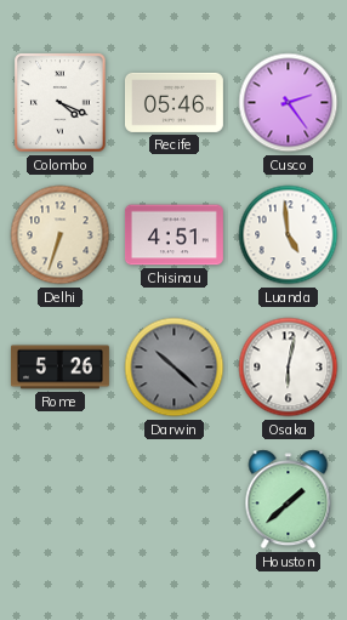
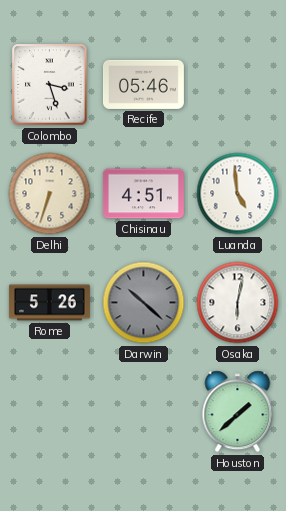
Colombo: 4:19 -> 3:27 (50, 85)
Cusco: 2:24 -> none (289, 103)
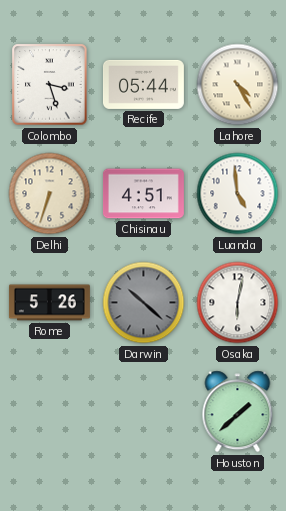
Recife: 05:46 -> 05:44 (143, 84)
Lahore: none -> 4:25 (238, 85)
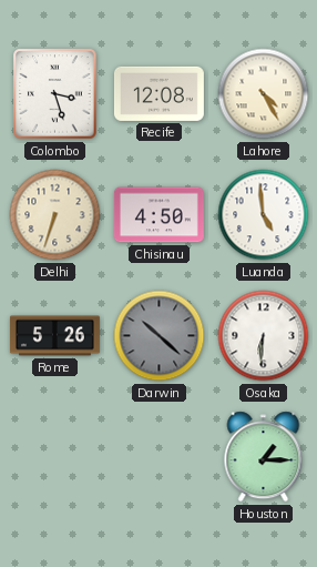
Recife: 05:44 -> 12:08 (158, 93)
Chisinau: 4:51 -> 4:50 (158, 215)
Osaka: 6:02 -> 6:31 (264, 336)
Houston: 1:38 -> 1:15 (264, 457)
